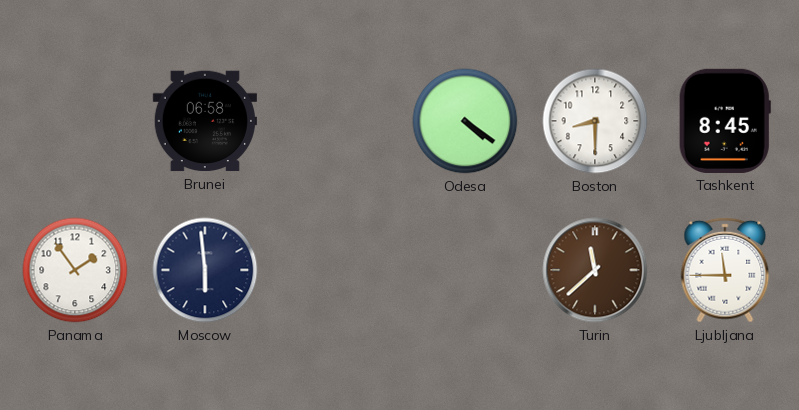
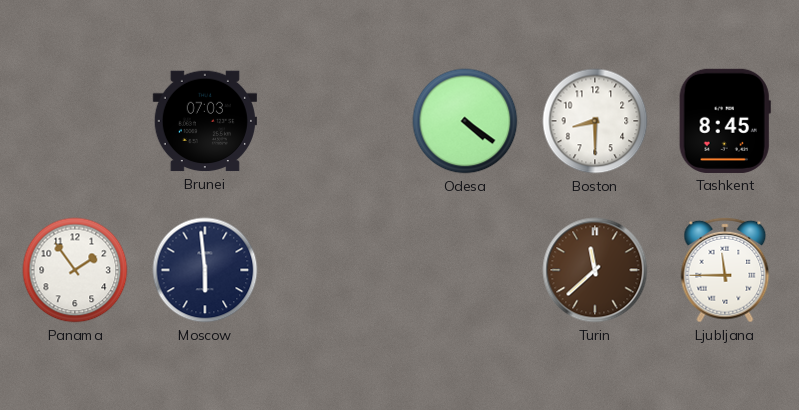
Brunei: 06:58 -> 07:03 (205, 121)
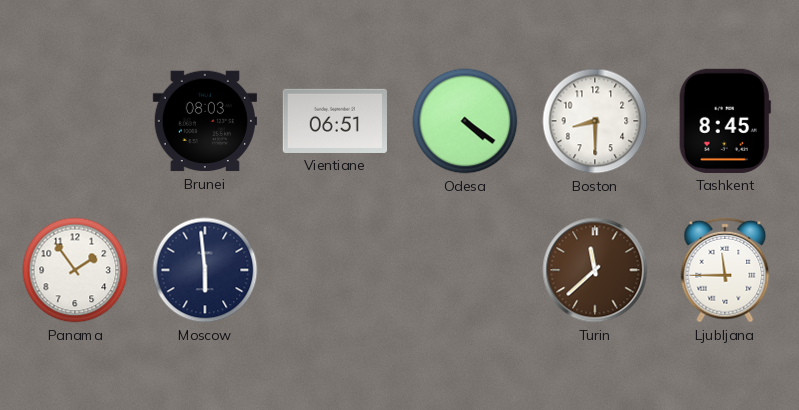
Brunei: 07:03 -> 08:03 (205, 121)
Vientiane: none -> 06:51 (335, 121)
